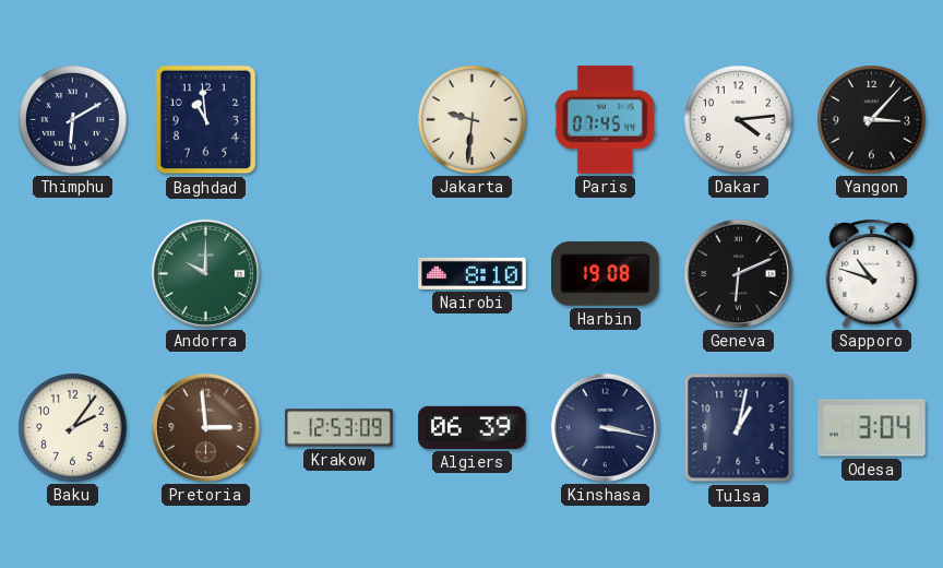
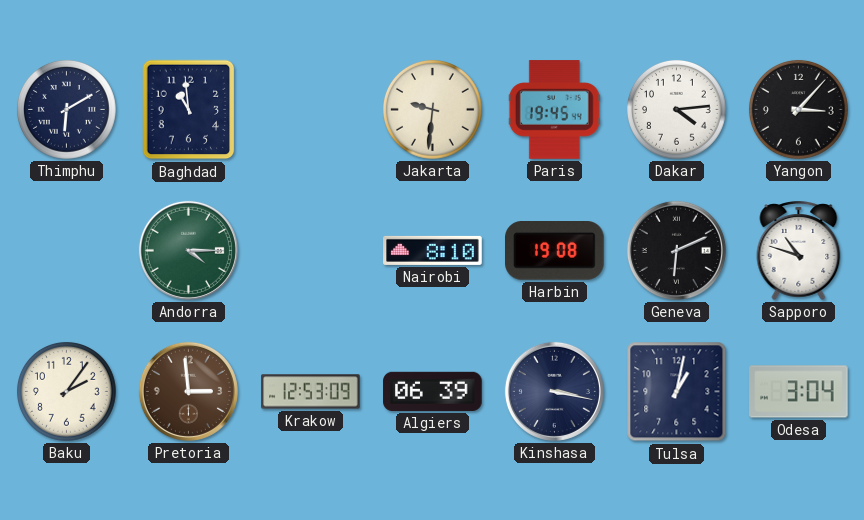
Paris: 07:45 -> 19:45 (554, 110)
Andorra: 10:00 -> 4:15 (188, 250)
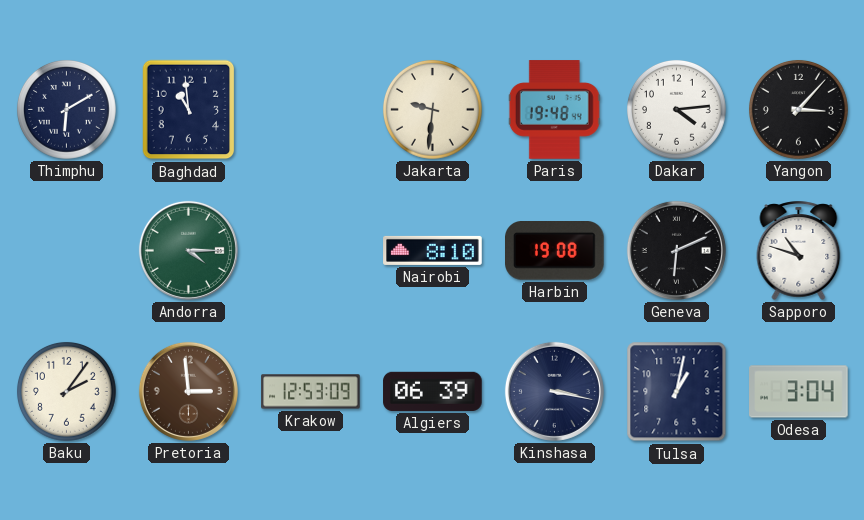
Paris: 19:45 -> 19:48 (554, 110)
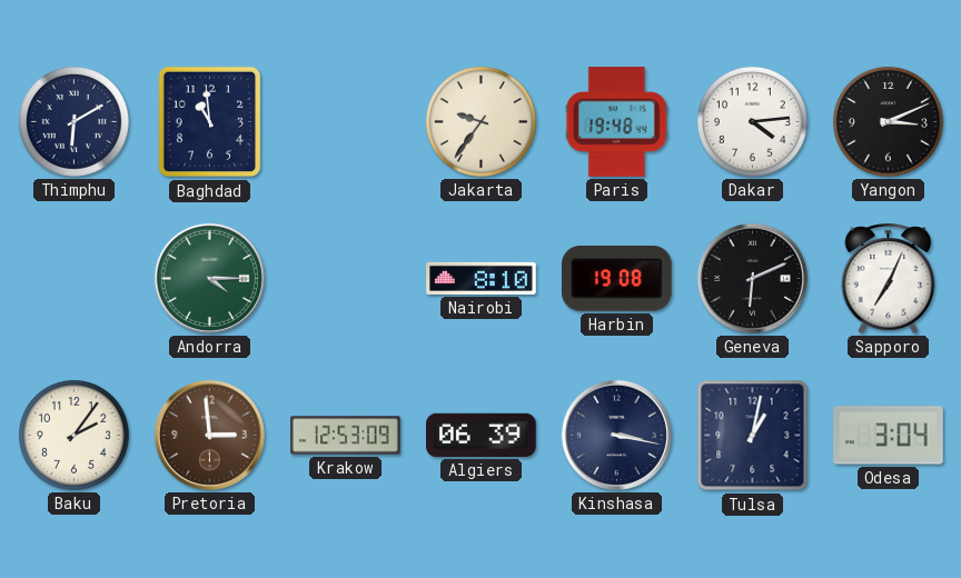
Jakarta: 9:31 -> 9:36 (481, 121)
Yangon: 3:07 -> 3:11 (888, 121)
Sapporo: 10:48 -> 7:04 (889, 278)
